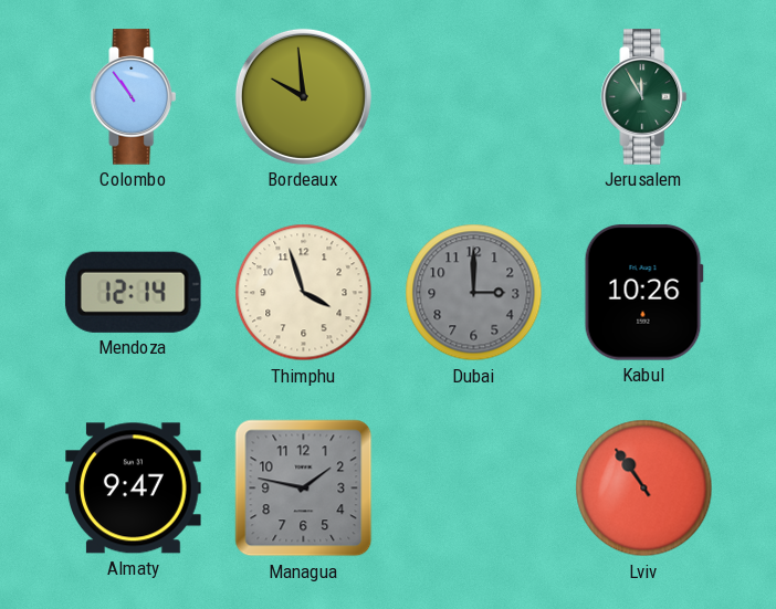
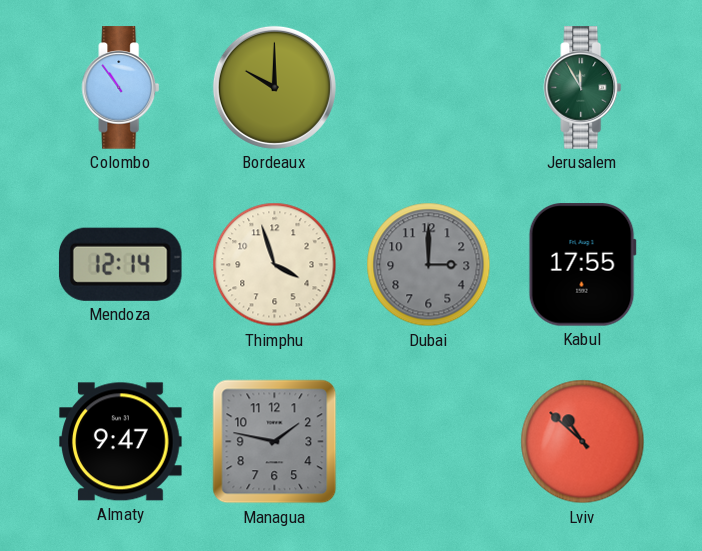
Bordeaux: 9:59 -> 10:00 (274, 87)
Kabul: 10:26 -> 17:55 (582, 265)
Lviv: 10:54 -> 10:52 (583, 442)
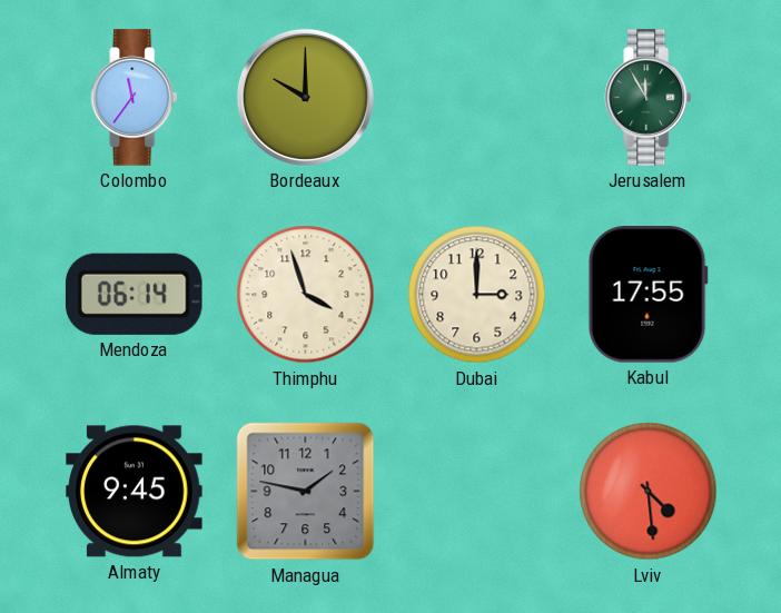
Colombo: 10:54 -> 11:36 (135, 98)
Mendoza: 12:14 -> 06:14 (134, 294)
Dubai dial: grey -> cream (477, 295)
Almaty: 9:47 -> 9:45 (135, 492)
Lviv: 10:52 -> 4:29 (649, 492)
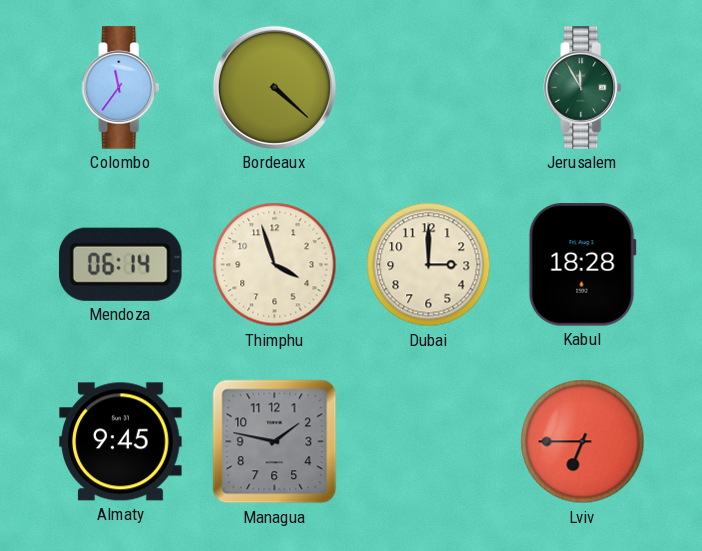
Bordeaux: 10:00 -> 4:22 (274, 87)
Kabul: 17:55 -> 18:28 (582, 265)
Lviv: 4:29 -> 6:45 (583, 442)
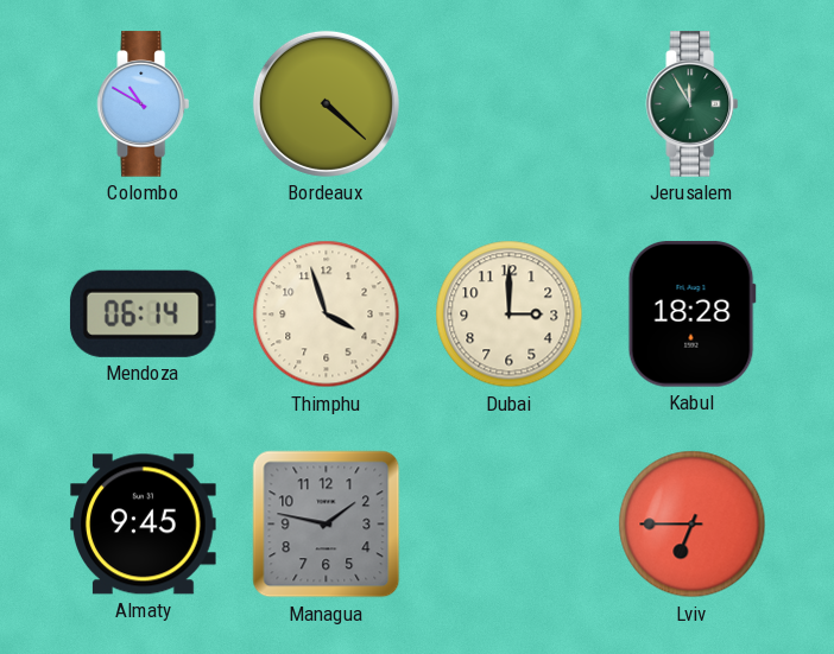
Colombo: 11:36 -> 10:50 (144, 104)
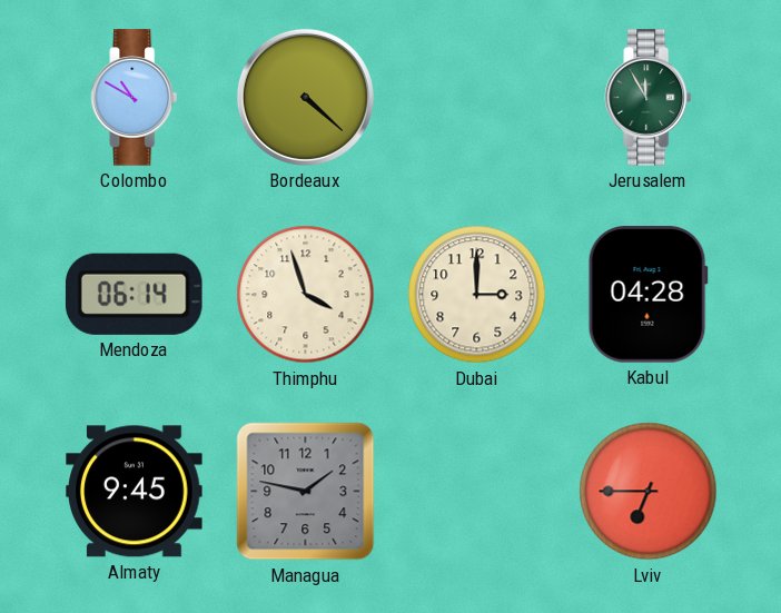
Kabul: 18:28 -> 04:28 (647, 295)
